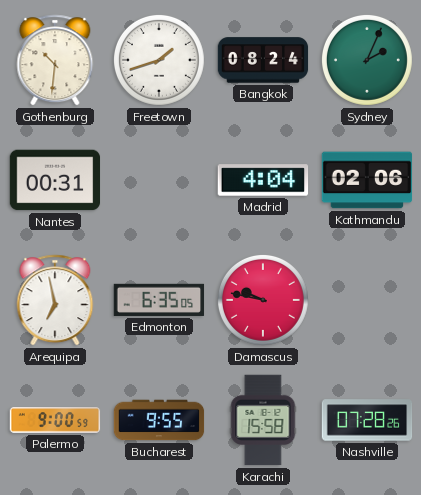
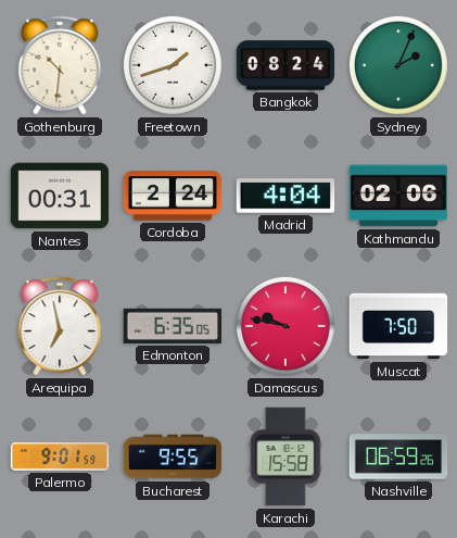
Cordoba: none -> 2:24 (173, 196)
Muscat: none -> 7:50 (398, 326)
Palermo: 9:00 -> 9:01 (60, 456)
Nashville: 07:28 -> 06:59 (398, 456)
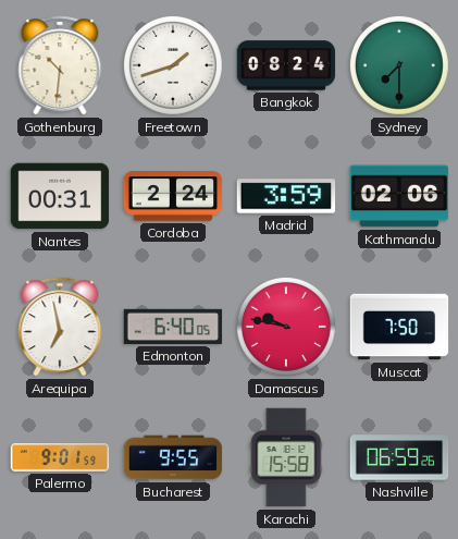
Sydney: 2:04 -> 7:30 (399, 65)
Madrid: 4:04 -> 3:59 (286, 196)
Edmonton: 6:35 -> 6:40 (173, 327)
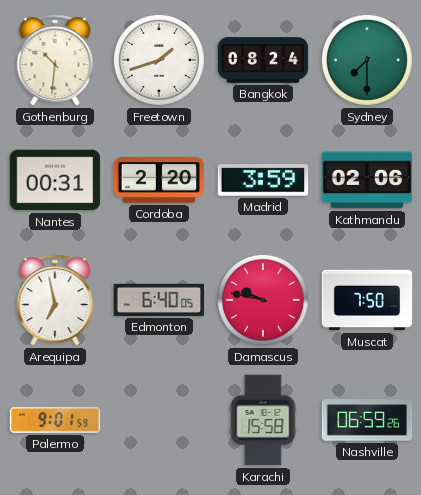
Cordoba: 2:24 -> 2:20 (159, 180)
Bucharest: 9:55 -> none (173, 457)
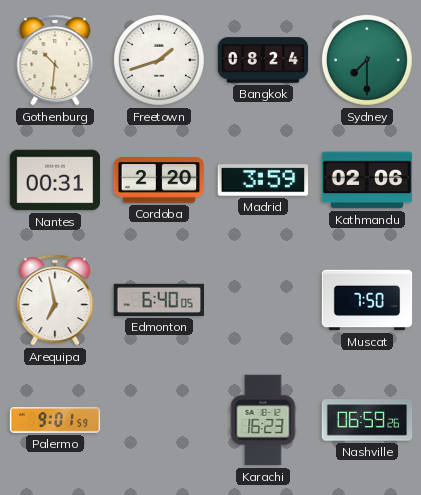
Damascus: 9:47 -> none (263, 300)
Karachi: 15:58 -> 16:23 (263, 420)
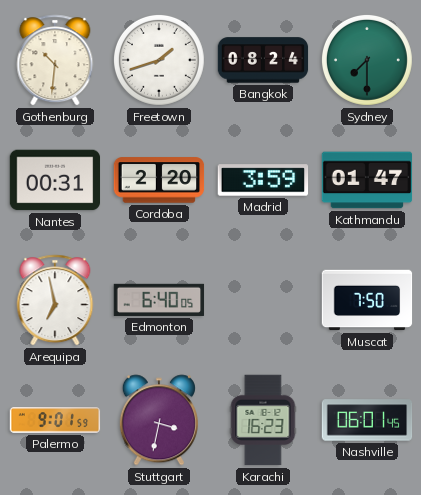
Kathmandu: 02:06 -> 01:47 (367, 180)
Stuttgart: none -> 3:32 (159, 420)
Nashville: 06:59 -> 06:01 (367, 420)
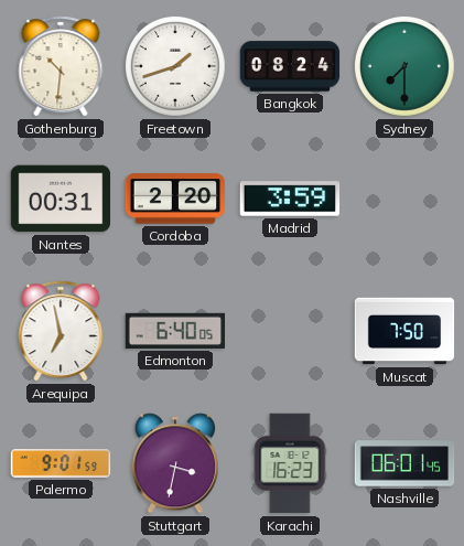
Kathmandu: 01:47 -> none (367, 180)
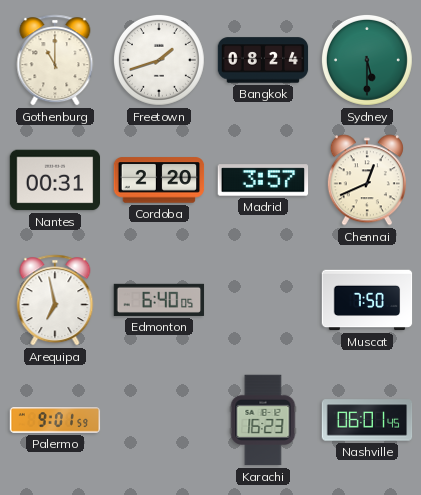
Gothenburg: 10:31 -> 11:00 (55, 60)
Sydney: 7:30 -> 5:30 (367, 60)
Madrid: 3:59 -> 3:57 (263, 180)
Chennai: none -> 12:41 (367, 180)
Stuttgart: 3:32 -> none (175, 463)
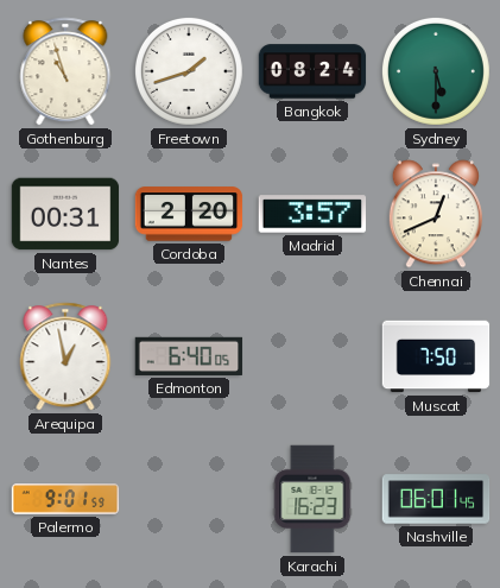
Gothenburg: 11:00 -> 10:57 (65, 71)
Arequipa: 6:58 -> 12:58 (65, 356)
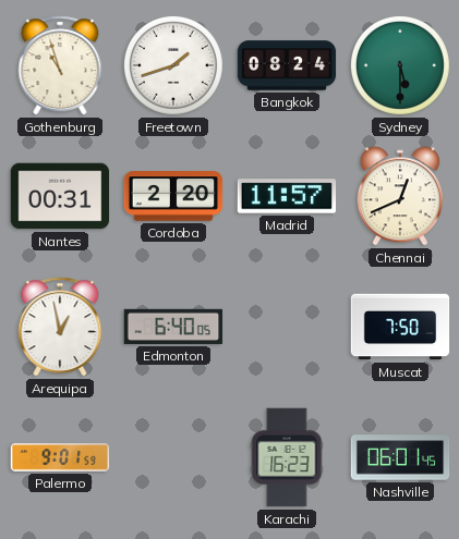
Madrid: 3:57 -> 11:57 (287, 196)
